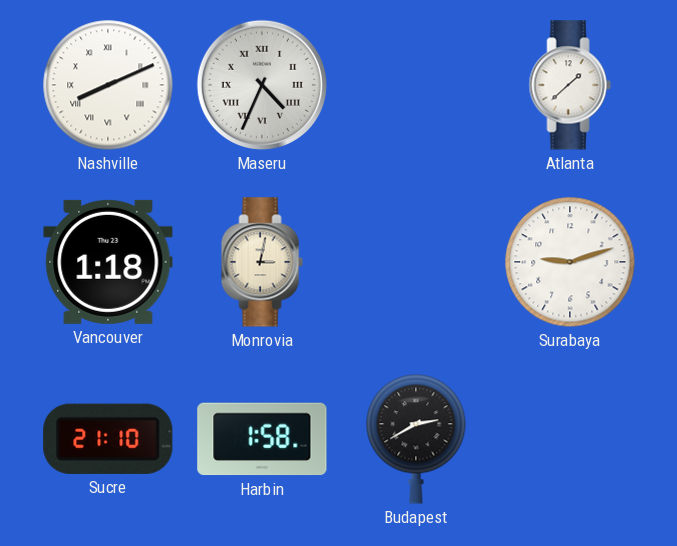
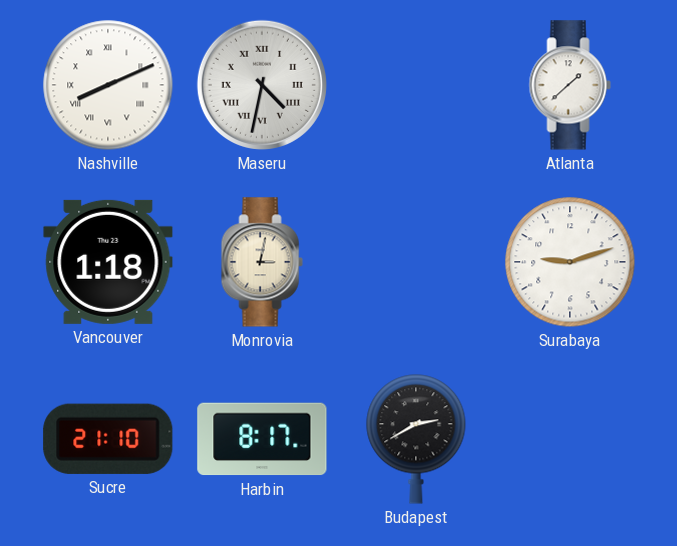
Maseru: 4:34 -> 4:32 (262, 85)
Harbin: 1:58 -> 8:17 (262, 439)
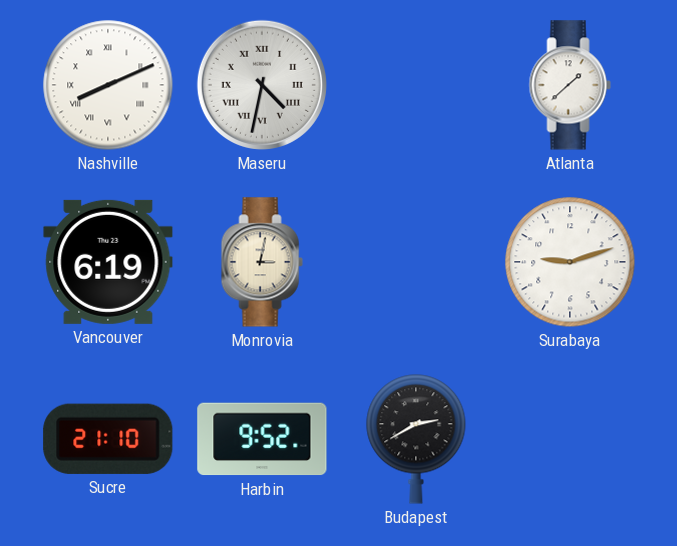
Vancouver: 1:18 -> 6:19 (108, 262)
Harbin: 8:17 -> 9:52 (262, 439)
